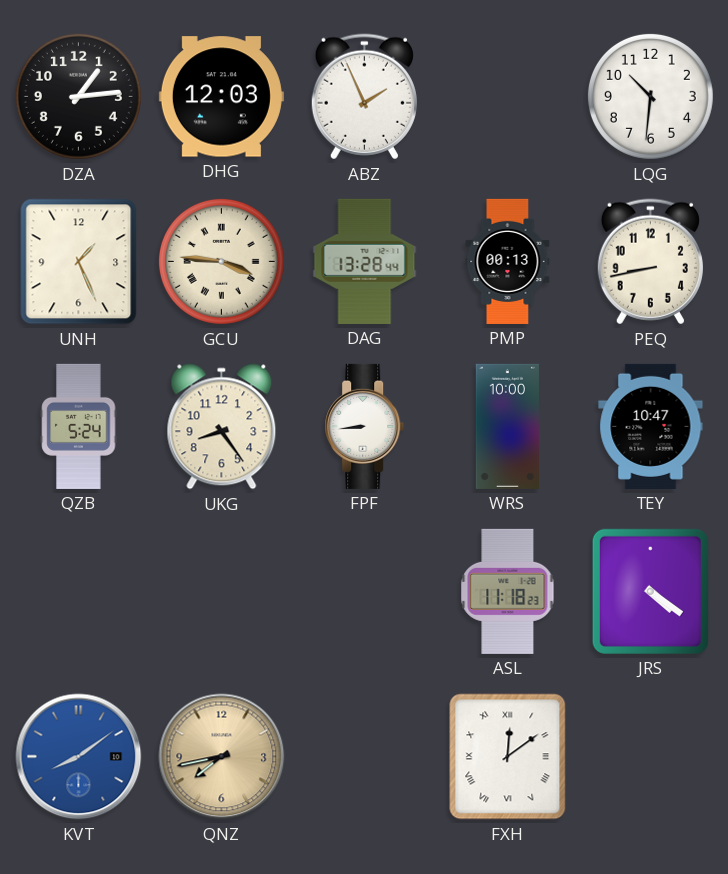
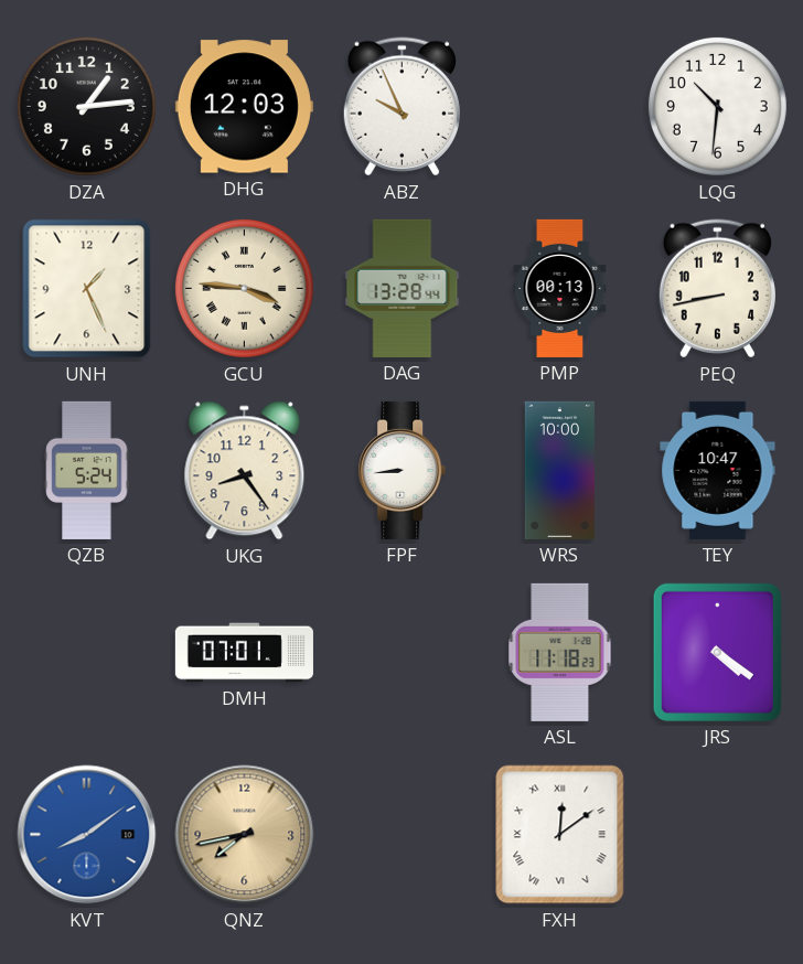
ABZ: 1:56 -> 9:56 (401, 107)
DMH: none -> 07:01 (244, 653)
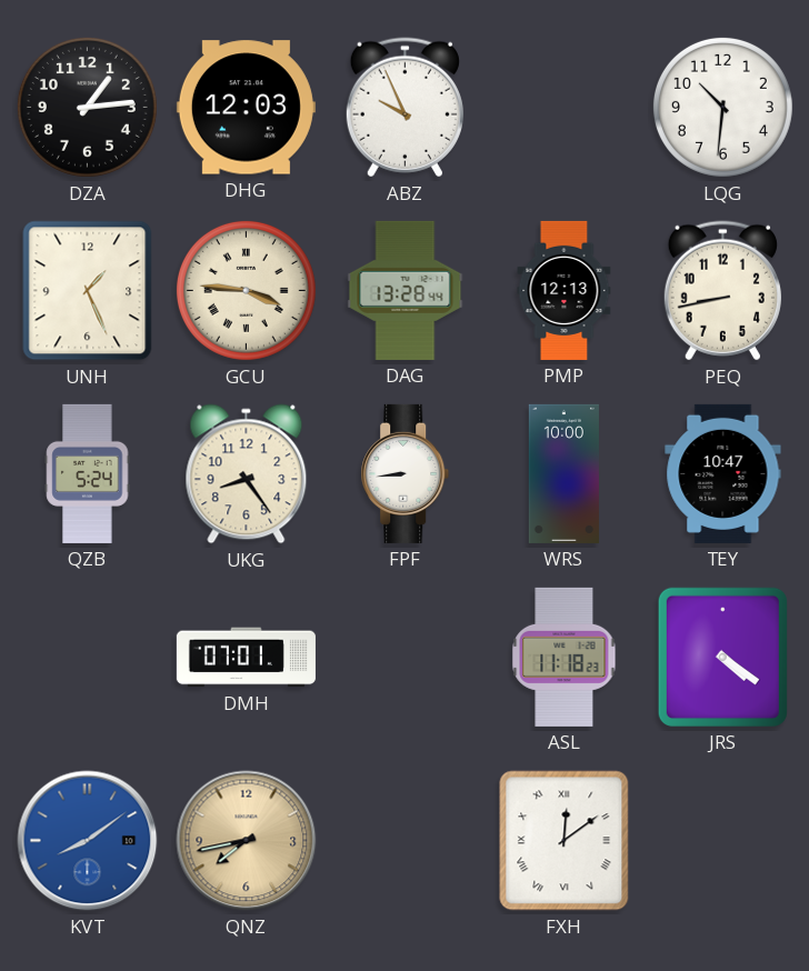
PMP: 00:13 -> 12:13 (565, 290)
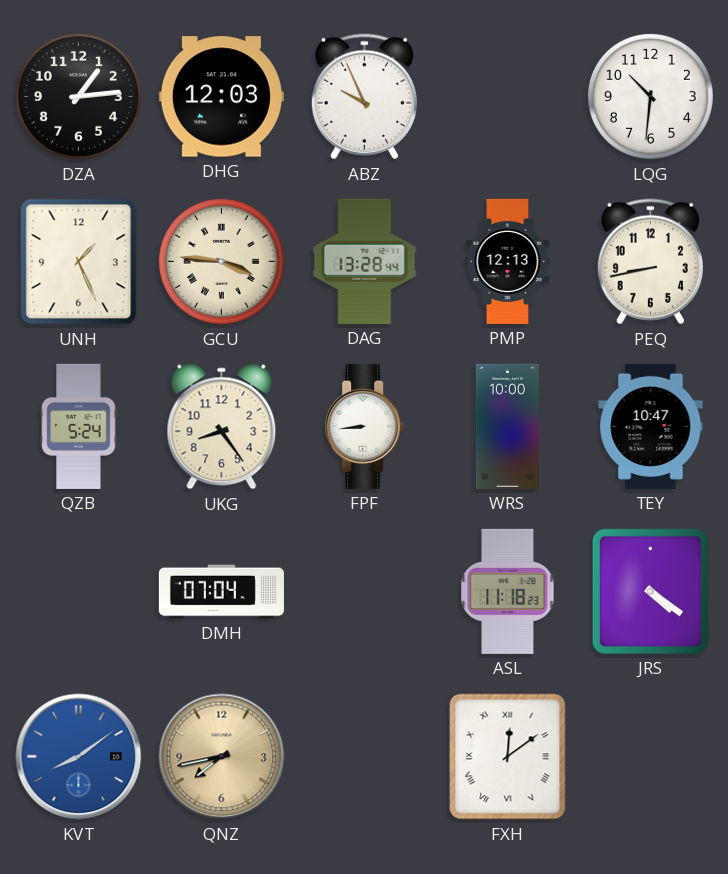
DMH: 07:01 -> 07:04 (221, 592)
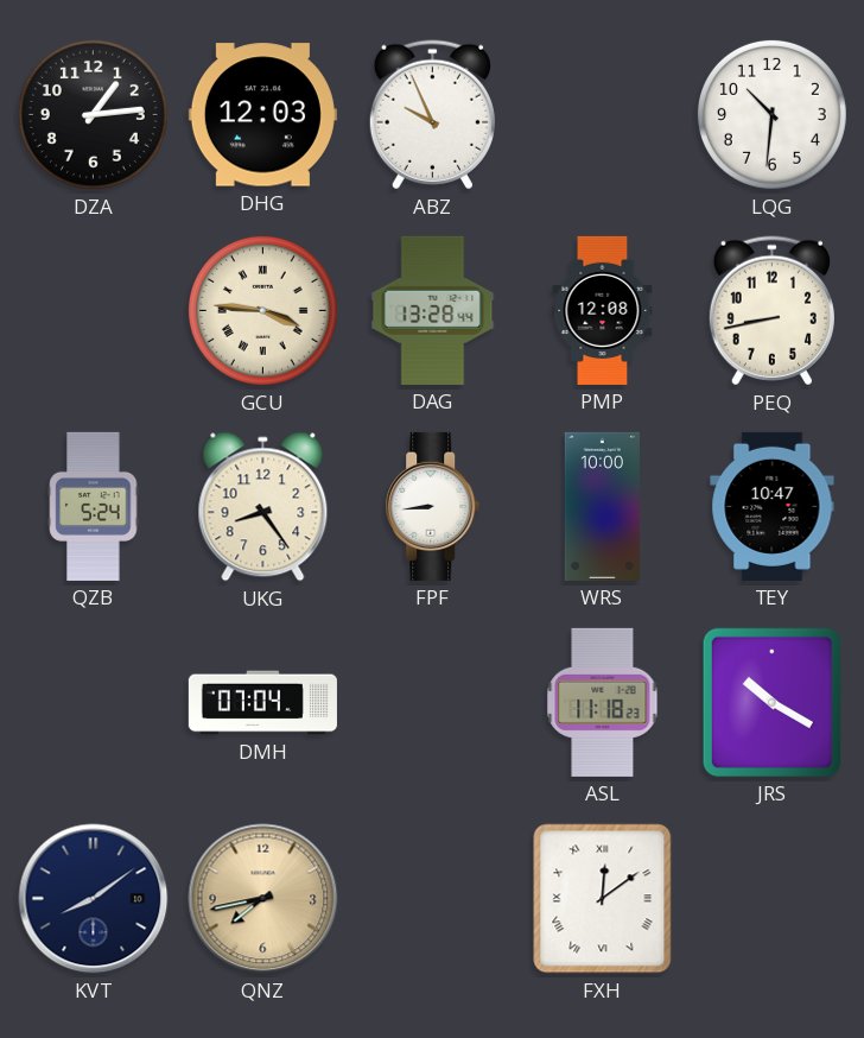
UNH: 1:26 -> none (79, 262)
PMP: 12:13 -> 12:08 (603, 310)
JRS: 4:21 -> 10:20 (771, 702)
KVT dial: blue -> navy (94, 899)
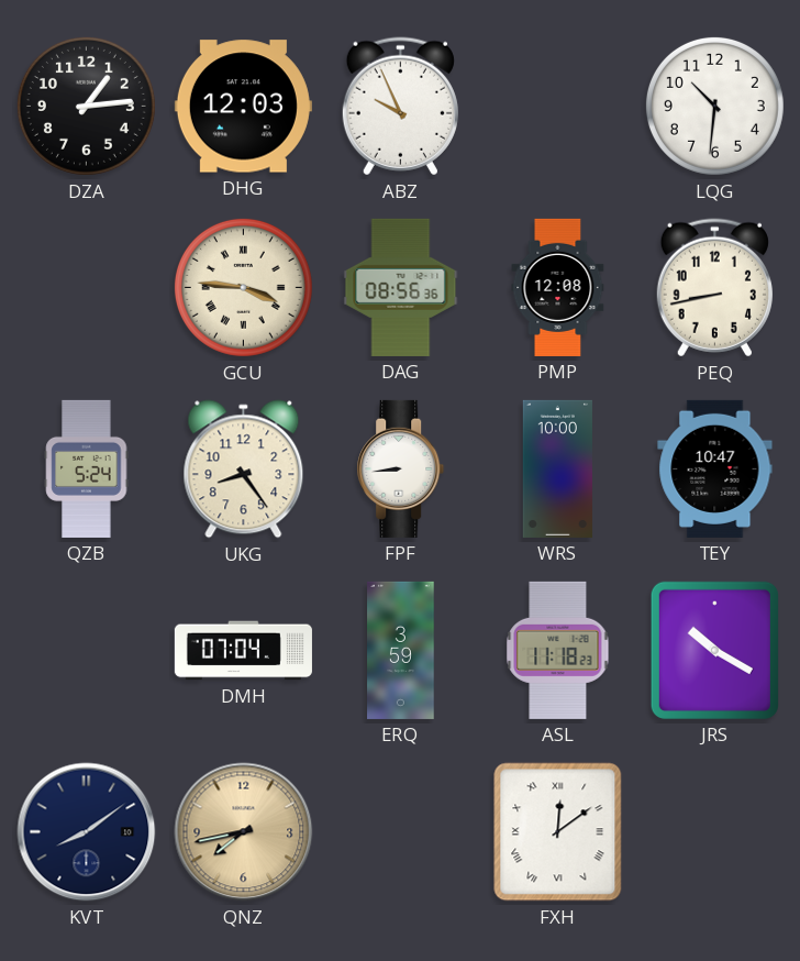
DAG: 13:28 -> 08:56 (401, 287)
ERQ: none -> 3:59 (401, 650)
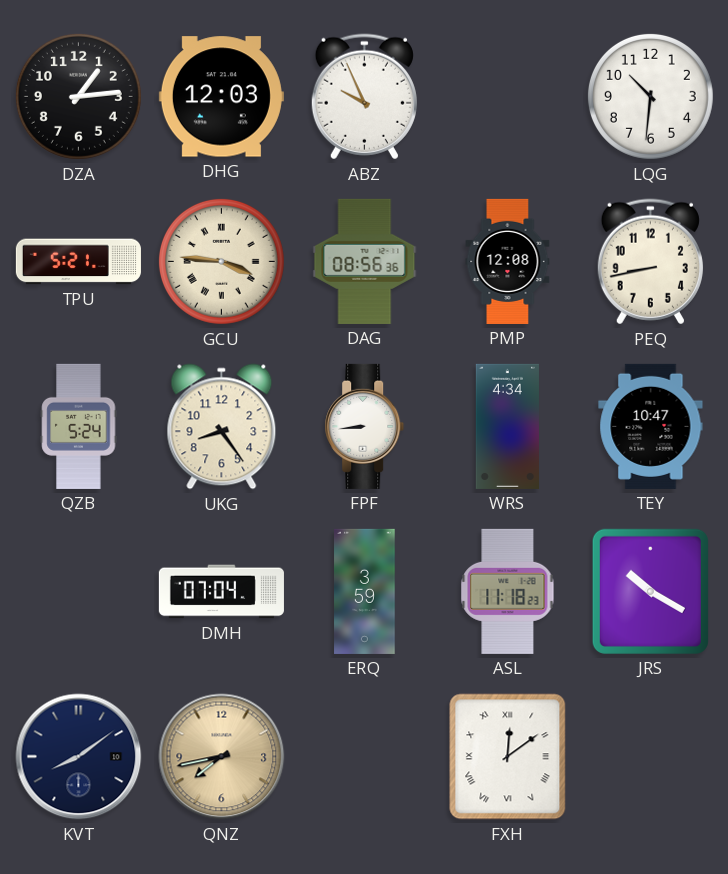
TPU: none -> 5:21 (78, 262)
WRS: 10:00 -> 4:34 (507, 426)
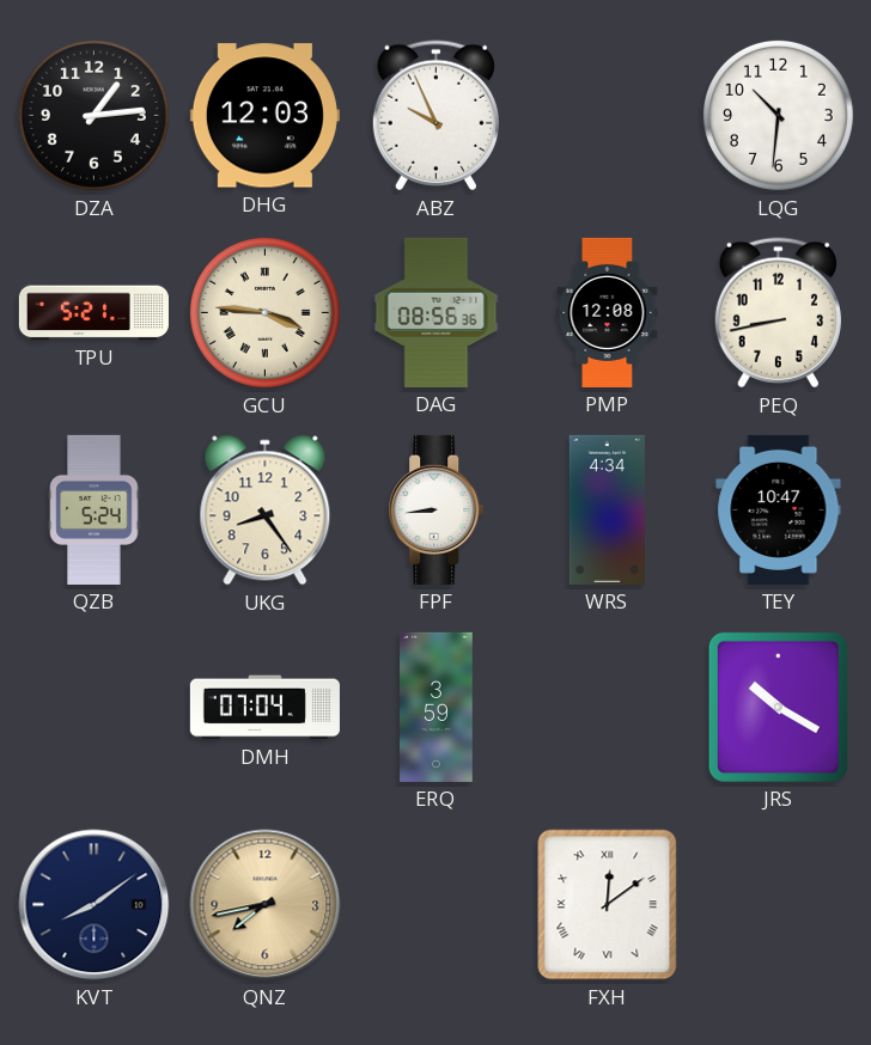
ASL: 11:18 -> none (508, 591)
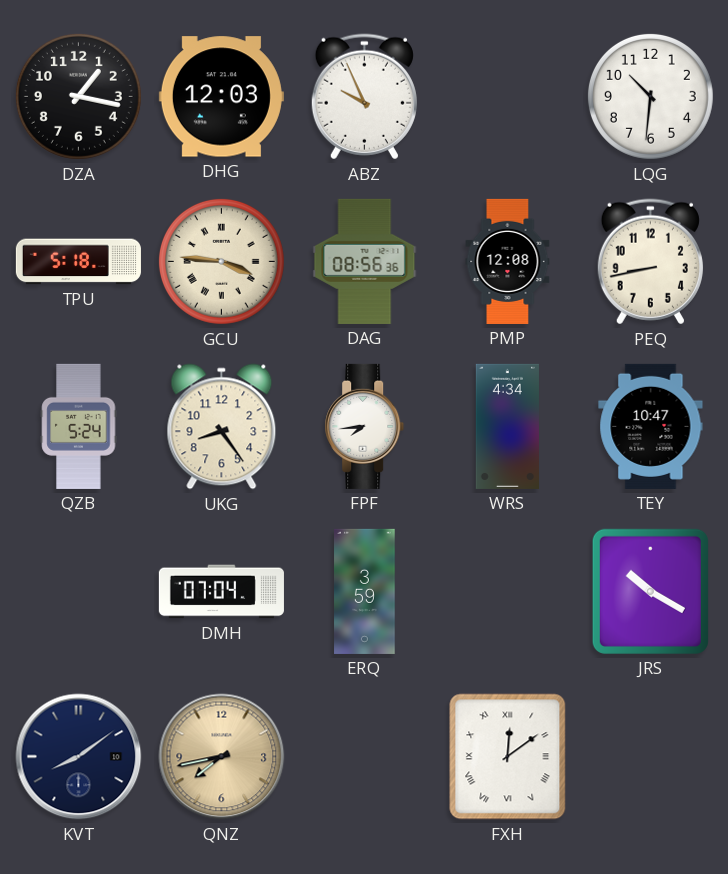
DZA: 1:14 -> 1:17 (78, 96)
TPU: 5:21 -> 5:18 (78, 262)
FPF: 8:44 -> 7:44 (365, 426)
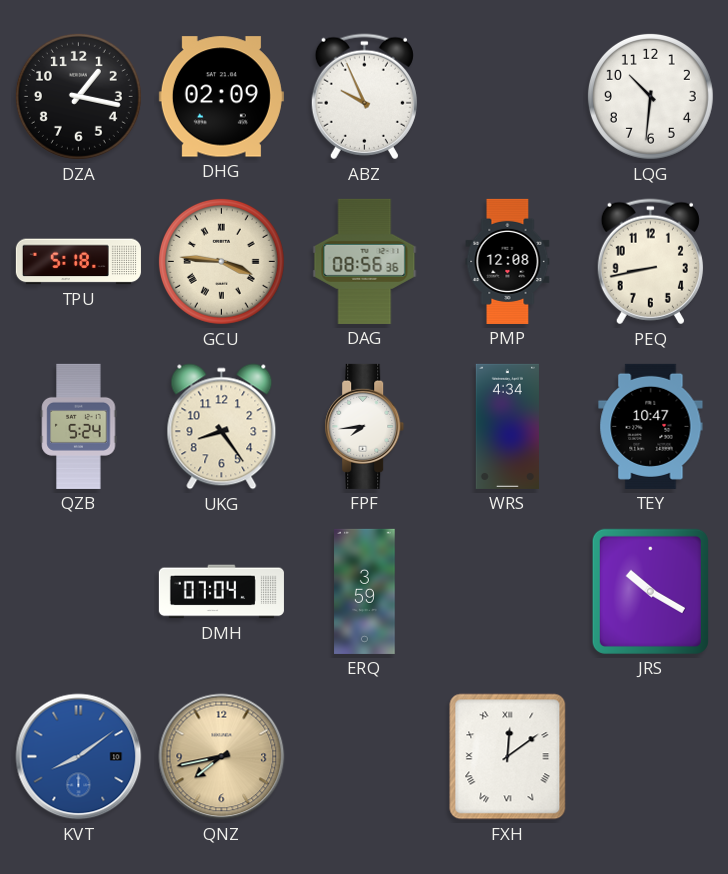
DHG: 12:03 -> 02:09 (221, 97)
KVT dial: navy -> blue (79, 757)
